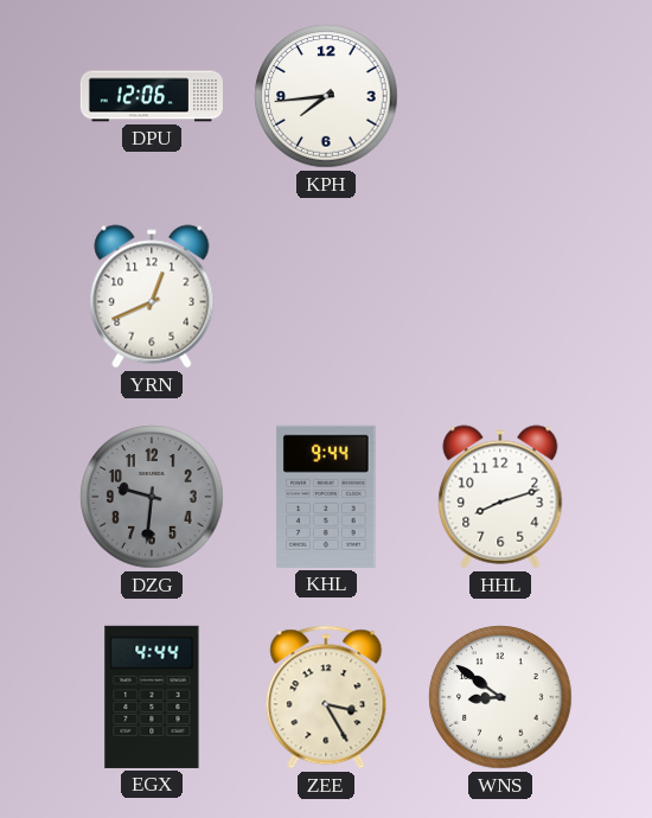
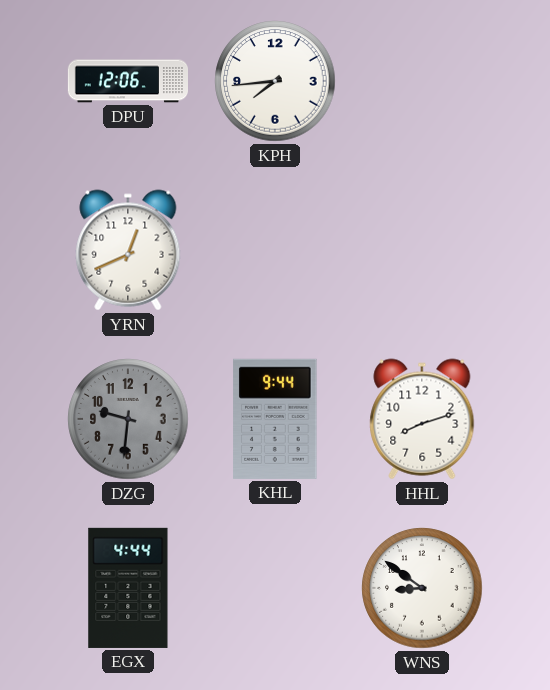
ZEE: 3:25 -> none (326, 697)
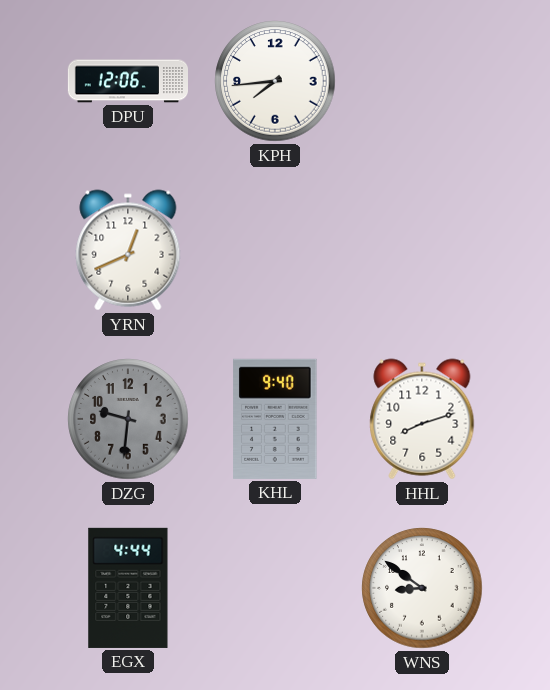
KHL: 9:44 -> 9:40 (275, 419)
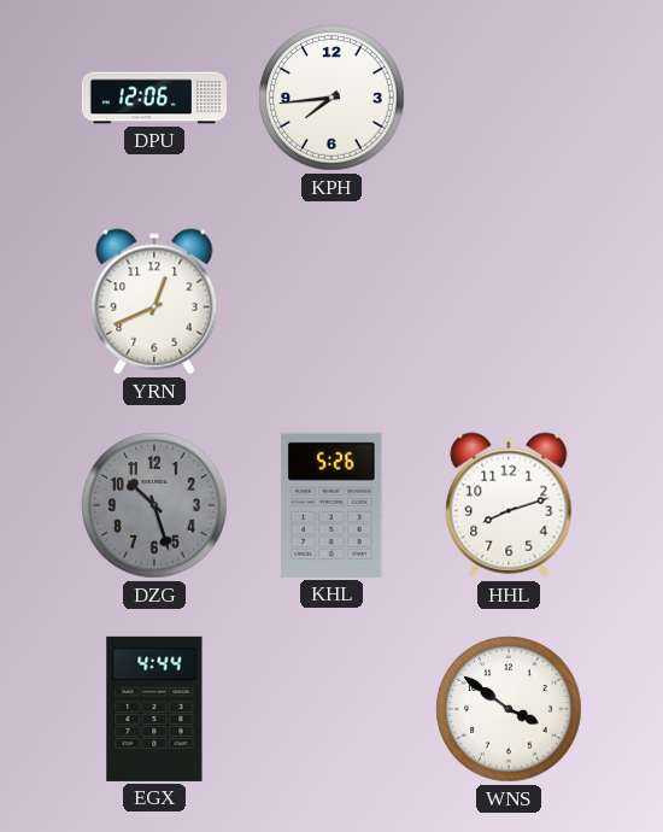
DZG: 9:31 -> 10:27 (154, 505)
KHL: 9:40 -> 5:26 (331, 505)
WNS: 8:51 -> 3:51 (509, 709)
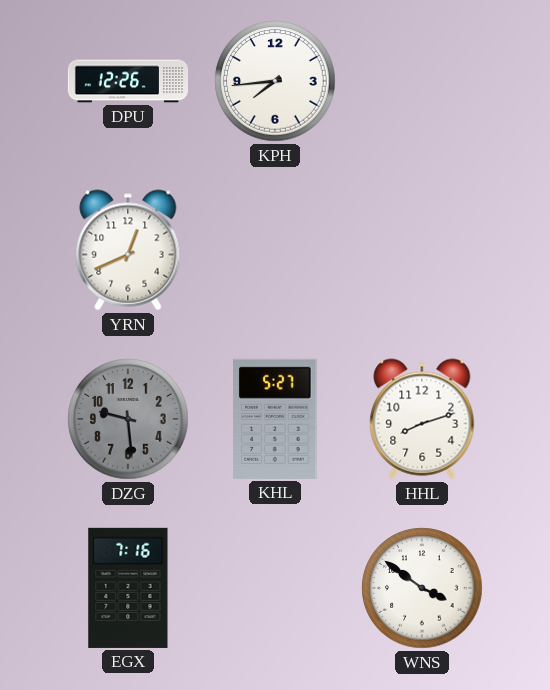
DPU: 12:06 -> 12:26 (127, 81)
DZG: 10:27 -> 9:29 (128, 419)
KHL: 5:26 -> 5:27 (275, 419)
EGX: 4:44 -> 7:16 (128, 588)
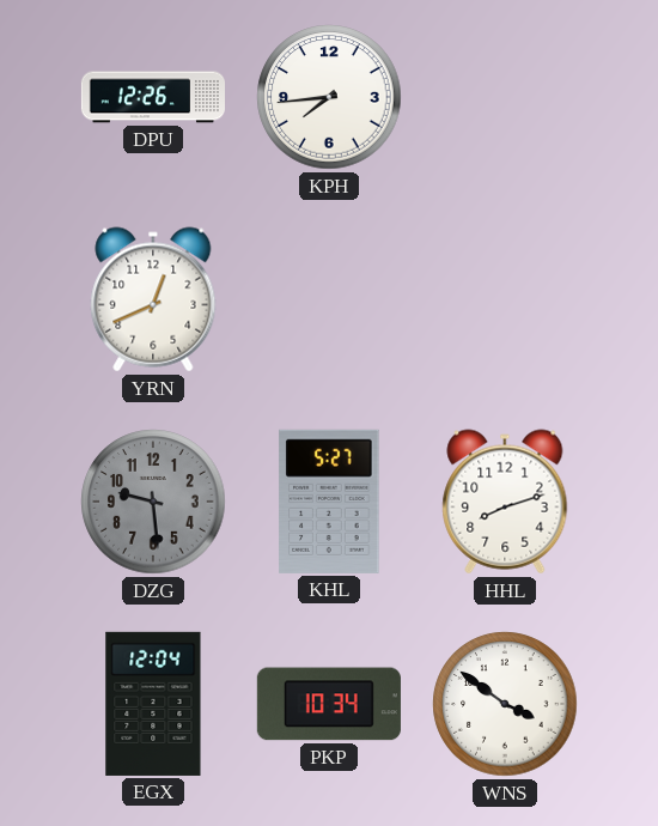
EGX: 7:16 -> 12:04 (153, 704)
PKP: none -> 10:34 (329, 704)
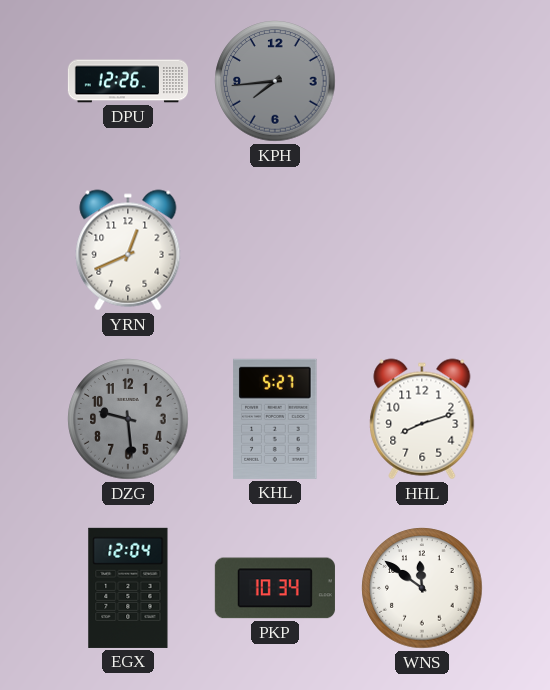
KPH dial: white -> grey (275, 81)
WNS: 3:51 -> 11:51 (422, 588)
